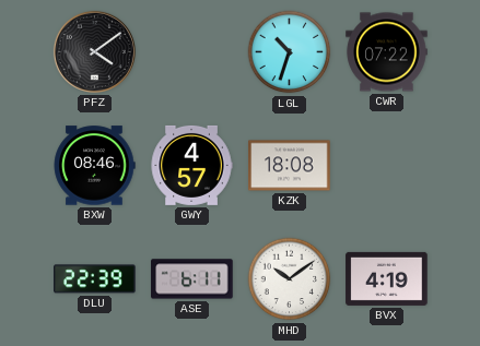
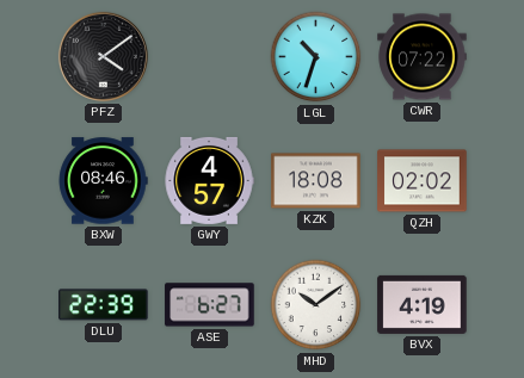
QZH: none -> 02:02 (423, 181)
ASE: 6:11 -> 6:27 (210, 305)
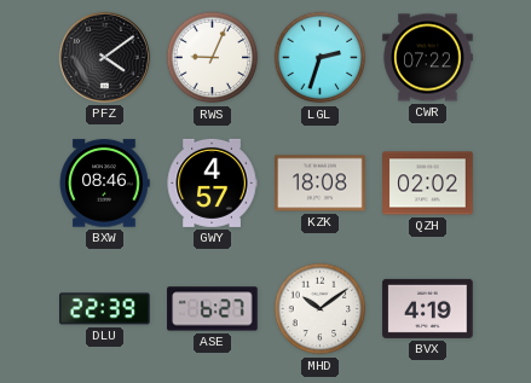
RWS: none -> 9:04 (213, 58)
LGL: 10:33 -> 2:33 (321, 58)
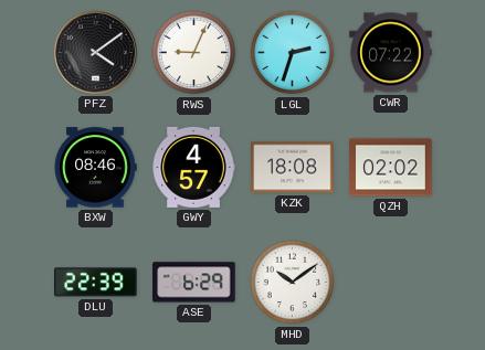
ASE: 6:27 -> 6:29 (194, 283)
BVX: 4:19 -> none (428, 308)
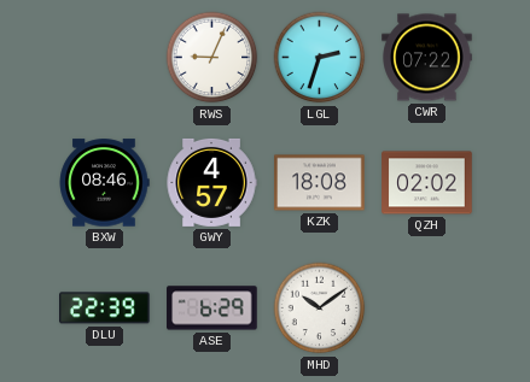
PFZ: 4:09 -> none (95, 52)
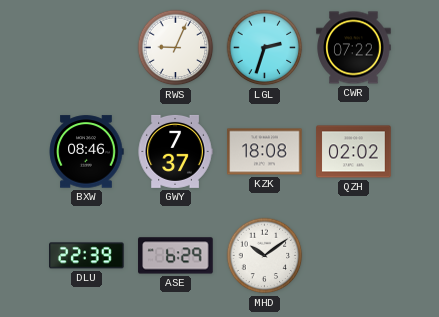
GWY: 4:57 -> 7:37 (175, 151)
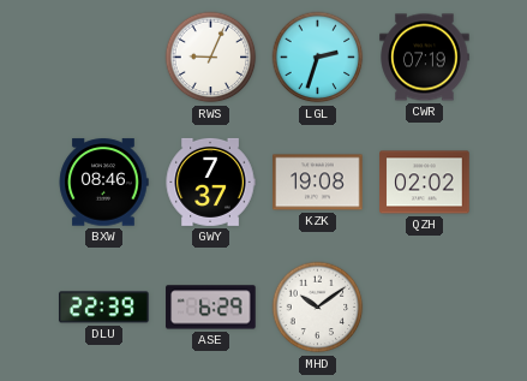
CWR: 07:22 -> 07:19 (425, 58)
KZK: 18:08 -> 19:08 (318, 183)
